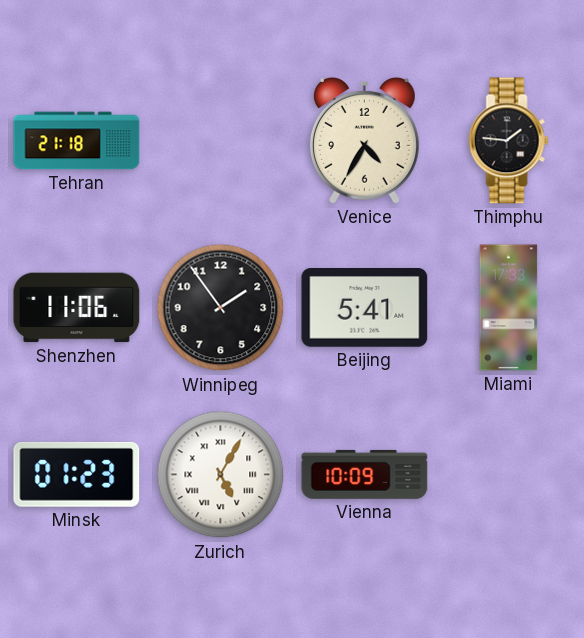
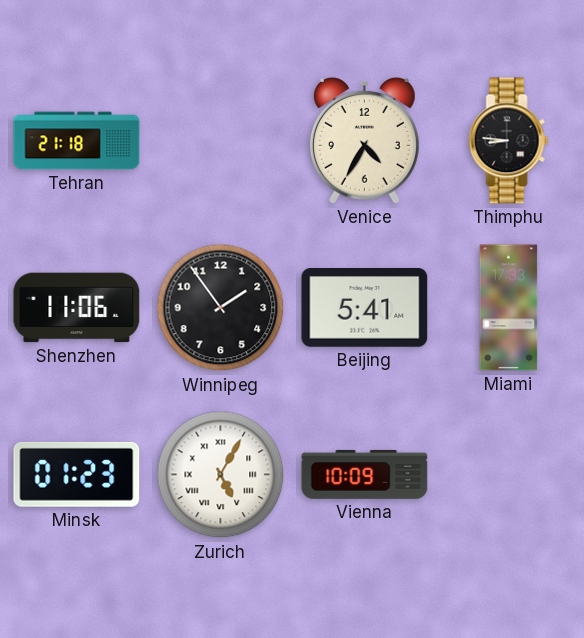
Thimphu: 1:46 -> 8:46 (509, 141)
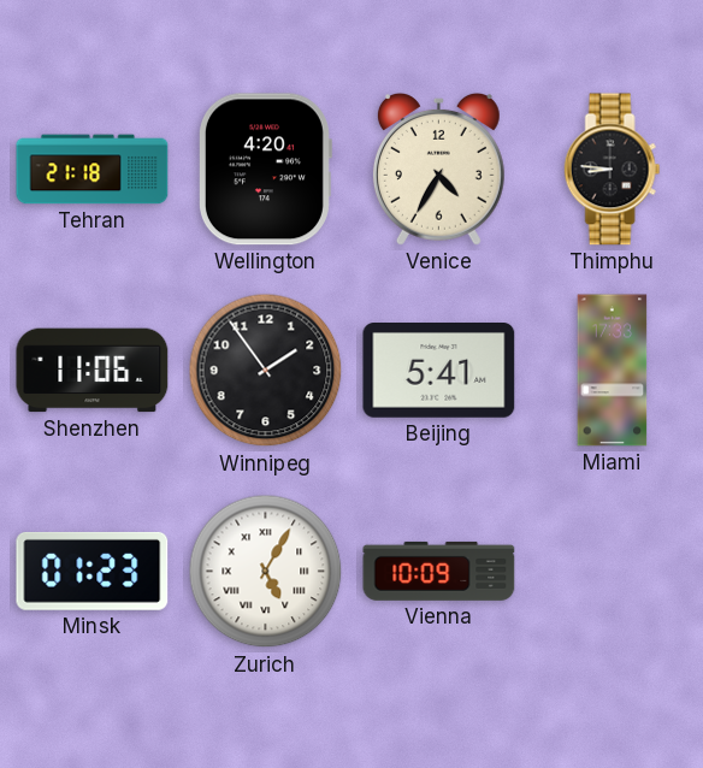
Wellington: none -> 4:20 (265, 170)
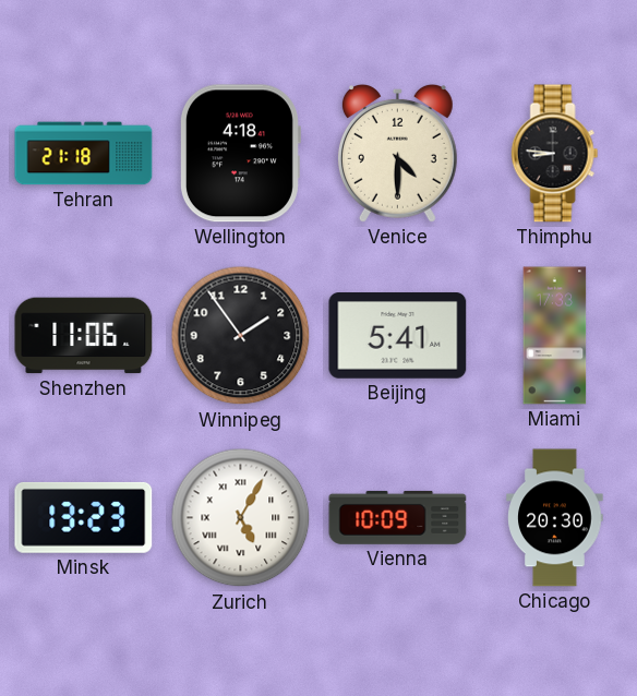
Wellington: 4:20 -> 4:18 (240, 154)
Venice: 4:35 -> 4:30 (397, 153)
Minsk: 01:23 -> 13:23 (84, 517)
Chicago: none -> 20:30 (555, 518)
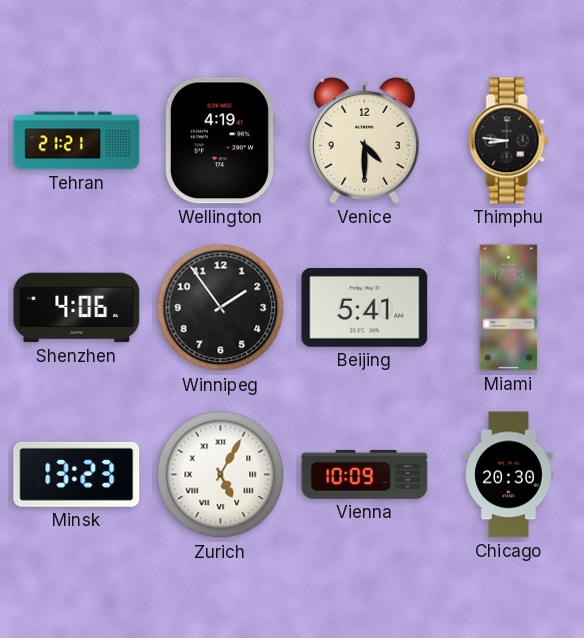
Tehran: 21:18 -> 21:21 (77, 141)
Wellington: 4:18 -> 4:19 (220, 141)
Shenzhen: 11:06 -> 4:06 (77, 308)
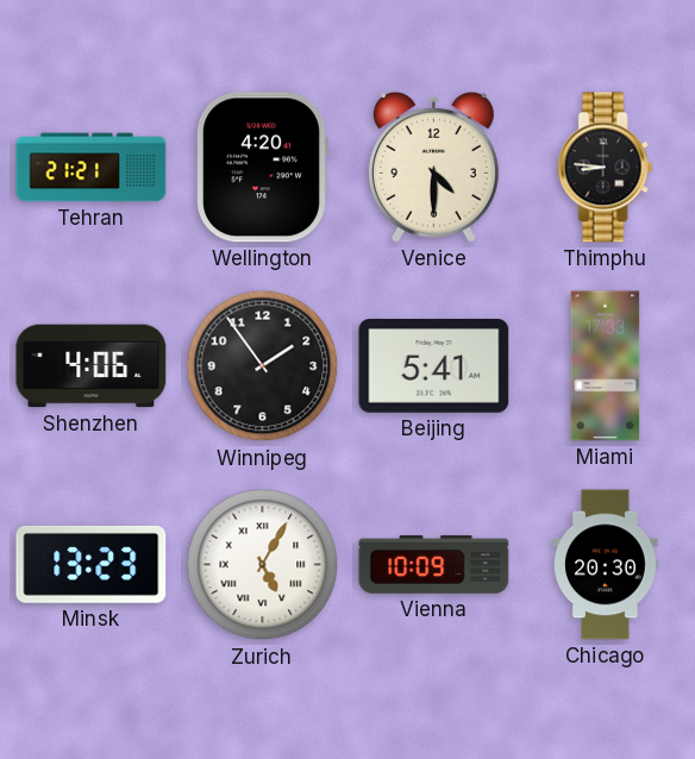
Wellington: 4:19 -> 4:20 (262, 168)
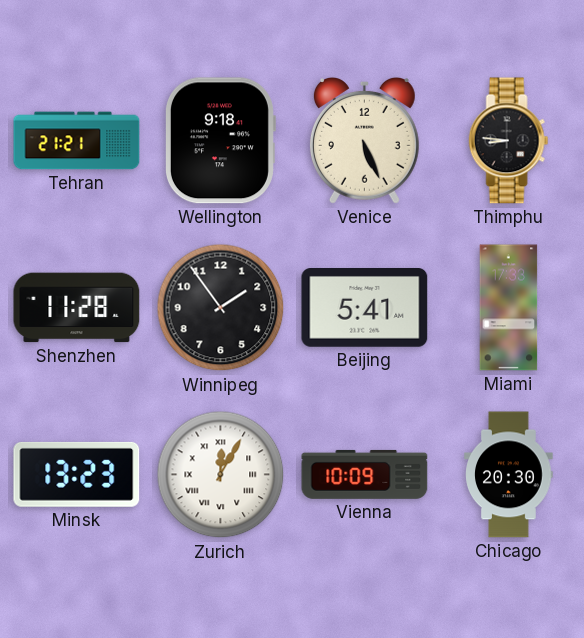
Wellington: 4:20 -> 9:18 (220, 141)
Venice: 4:30 -> 5:26 (364, 140)
Shenzhen: 4:06 -> 11:28 (77, 308)
Zurich: 5:05 -> 12:05 (221, 475)
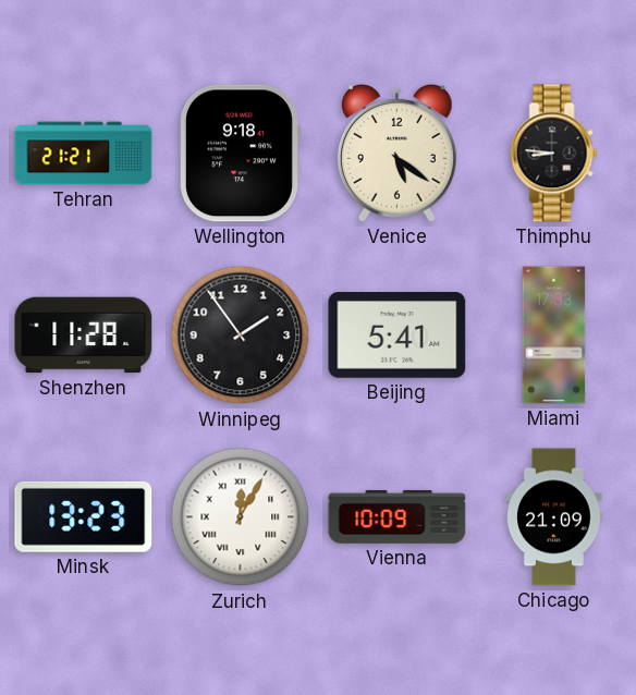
Venice: 5:26 -> 5:21 (396, 153)
Chicago: 20:30 -> 21:09 (554, 517)
